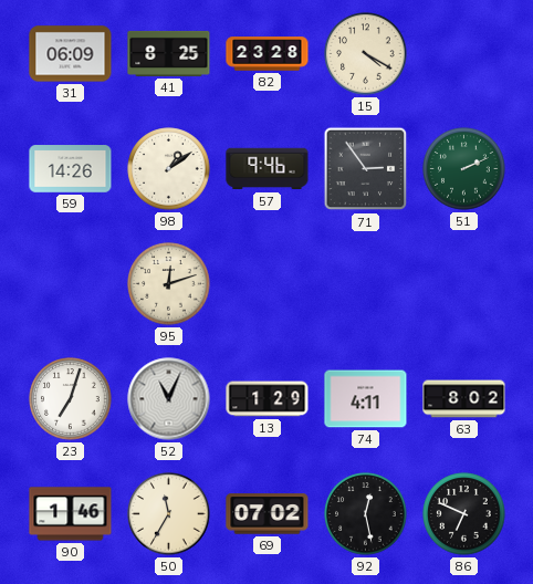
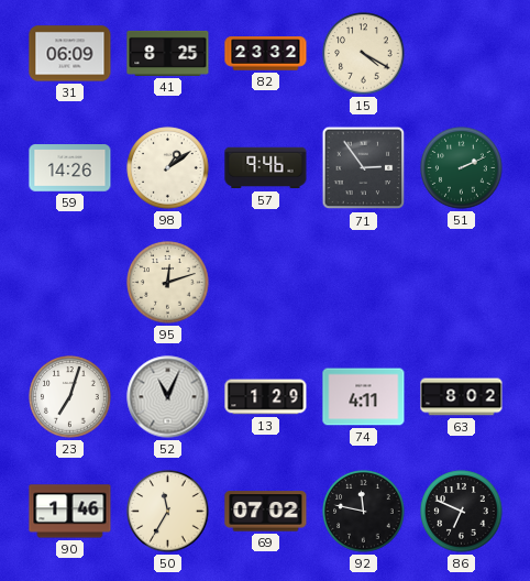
82: 23:28 -> 23:32 (266, 54)
92: 12:28 -> 11:47 (364, 512)
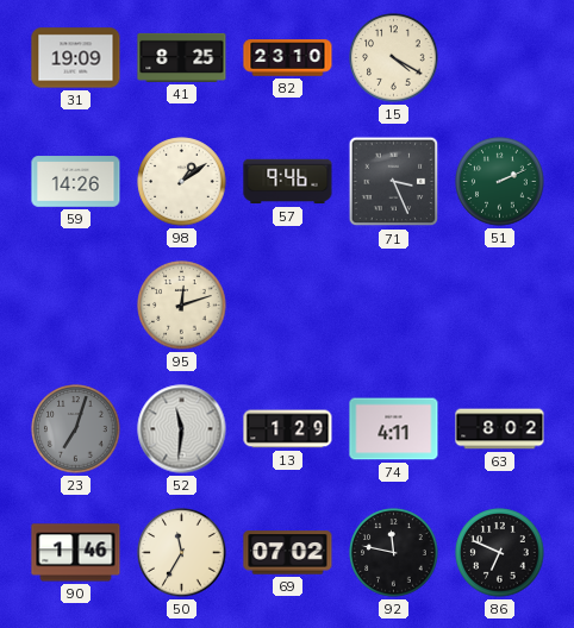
31: 06:09 -> 19:09 (76, 58)
82: 23:32 -> 23:10 (288, 58)
71: 2:54 -> 3:26 (394, 182)
23 dial: white -> grey (76, 429)
52: 11:04 -> 11:31 (182, 429)
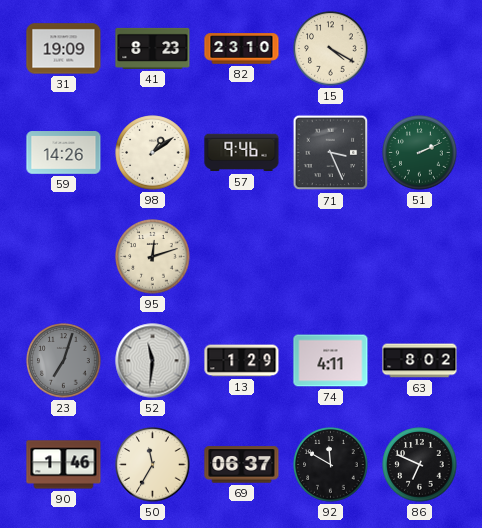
41: 8:25 -> 8:23 (153, 48)
69: 07:02 -> 06:37 (242, 465)
92: 11:47 -> 11:50 (331, 465)
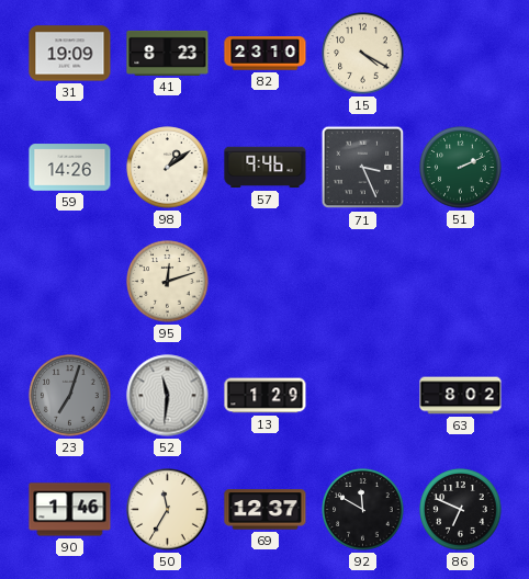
74: 4:11 -> none (331, 361)
69: 06:37 -> 12:37 (266, 510)
